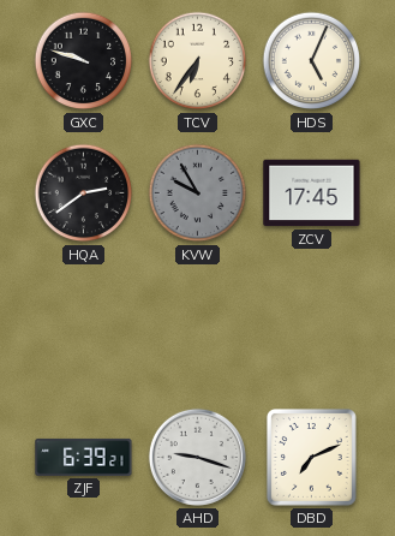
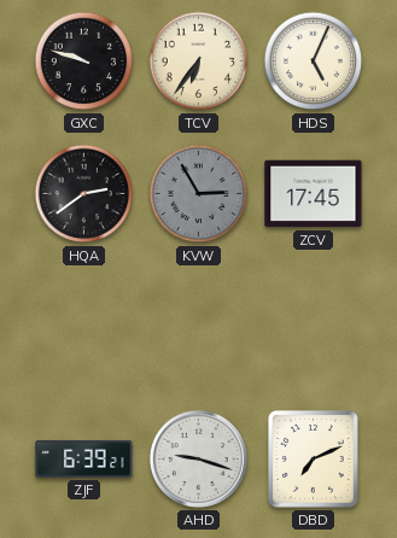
KVW: 9:55 -> 2:55 (199, 194)
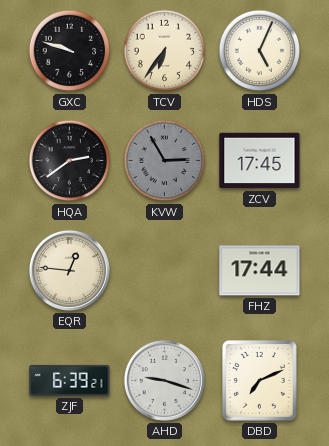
EQR: none -> 12:46 (69, 270)
FHZ: none -> 17:44 (260, 271)
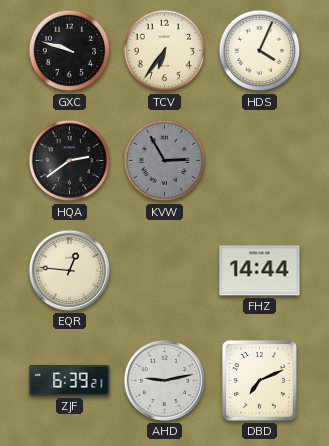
HDS: 5:04 -> 4:04 (260, 51)
ZCV: 17:45 -> none (260, 161)
FHZ: 17:44 -> 14:44 (260, 271)
AHD: 9:18 -> 9:13 (164, 380)
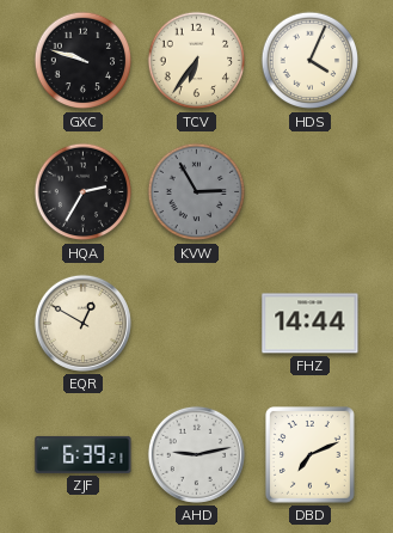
HQA: 2:39 -> 2:35 (84, 192)
EQR: 12:46 -> 12:50 (82, 323)
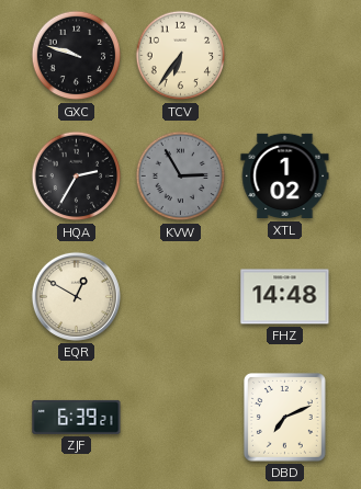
HDS: 4:04 -> none (311, 61)
XTL: none -> 1:02 (285, 177)
FHZ: 14:44 -> 14:48 (285, 297)
AHD: 9:13 -> none (196, 454)
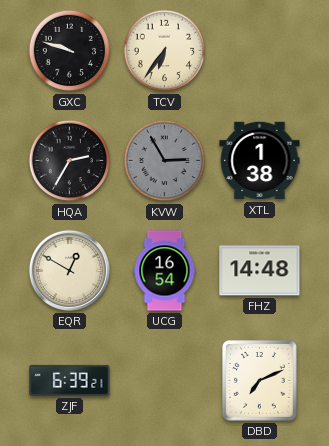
XTL: 1:02 -> 1:38 (260, 161)
UCG: none -> 16:54 (165, 271)
